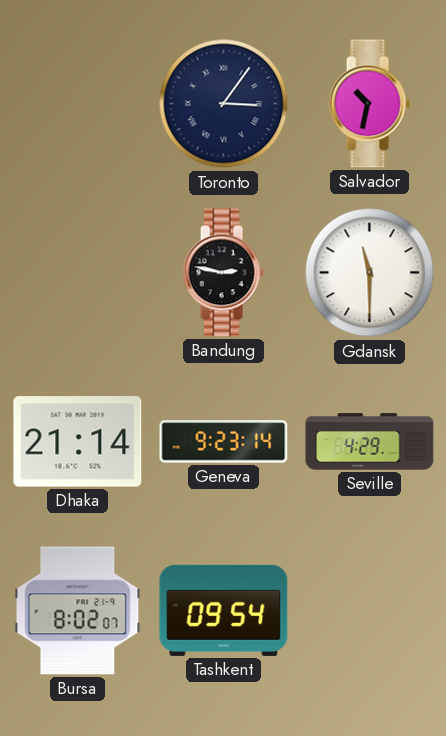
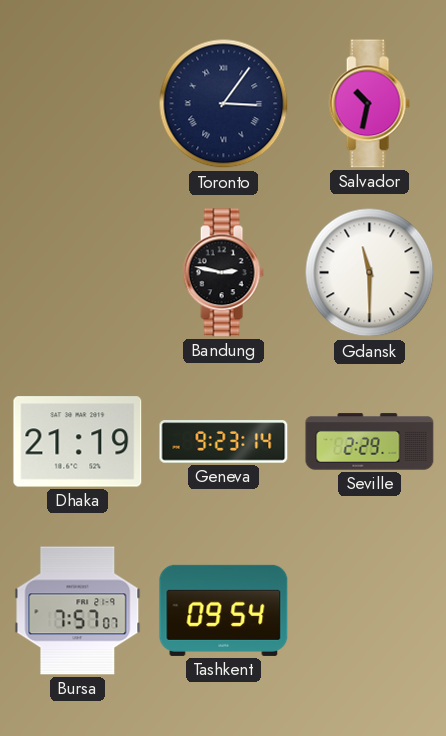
Dhaka: 21:14 -> 21:19 (78, 442)
Seville: 4:29 -> 2:29 (370, 442)
Bursa: 8:02 -> 7:57 (78, 611)
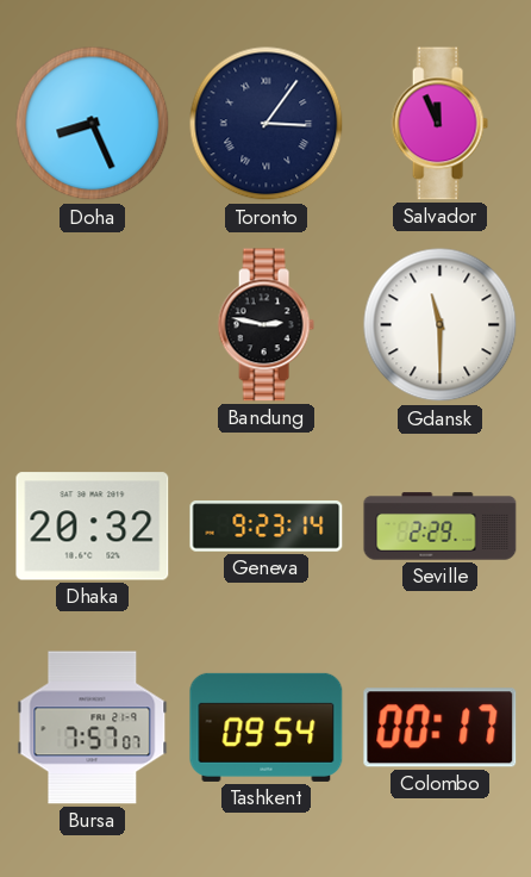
Doha: none -> 8:26 (93, 124)
Salvador: 10:32 -> 11:56 (439, 124)
Dhaka: 21:19 -> 20:32 (93, 527)
Colombo: none -> 00:17 (441, 728)
